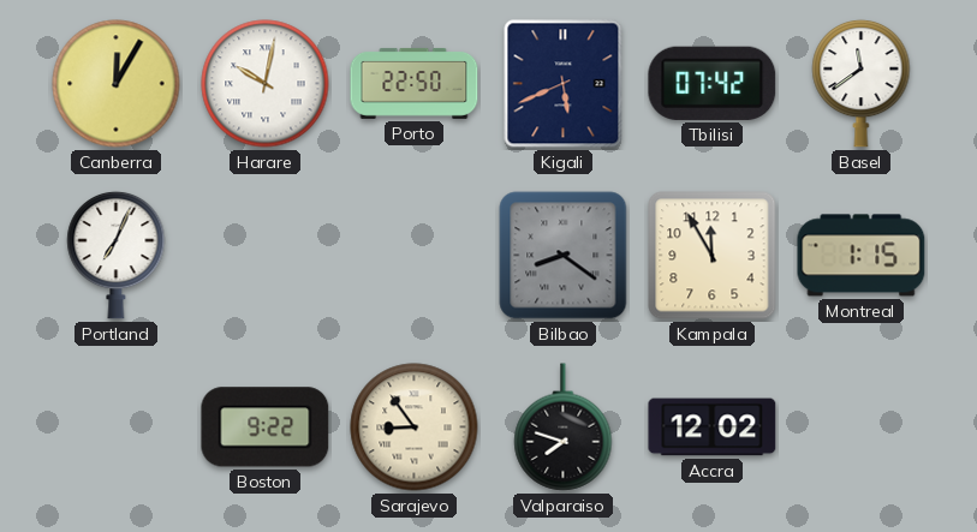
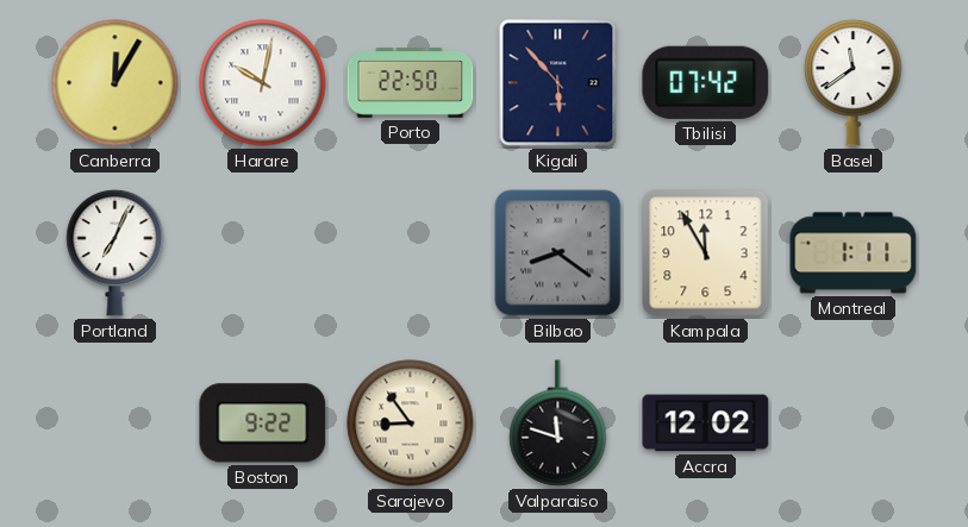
Kigali: 5:41 -> 5:53 (558, 83)
Montreal: 1:15 -> 1:11 (854, 253)
Valparaiso: 7:48 -> 11:48 (558, 424)
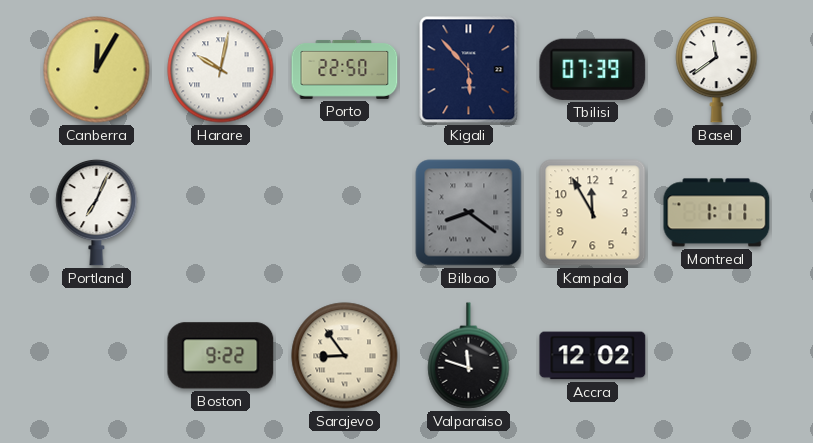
Tbilisi: 07:42 -> 07:39 (593, 69)
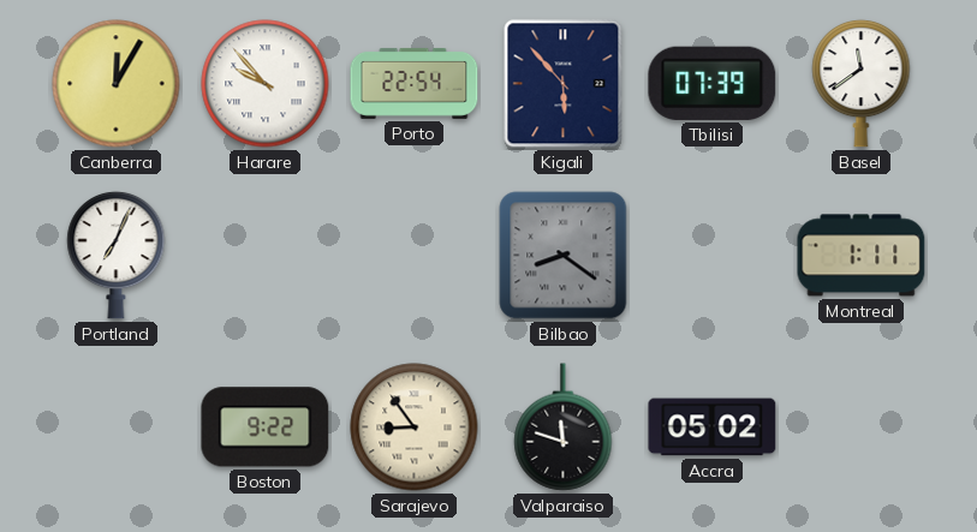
Harare: 10:02 -> 9:53 (266, 84)
Porto: 22:50 -> 22:54 (415, 83)
Kampala: 11:55 -> none (593, 213)
Accra: 12:02 -> 05:02 (713, 428)
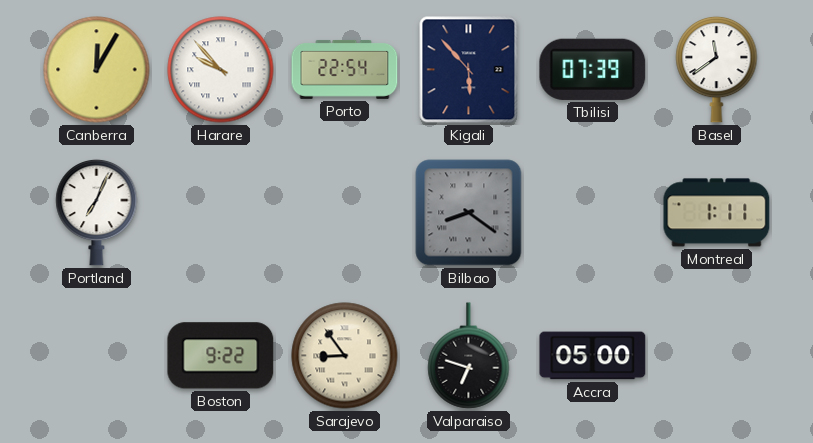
Valparaiso: 11:48 -> 6:48 (469, 356)
Accra: 05:02 -> 05:00 (593, 356)
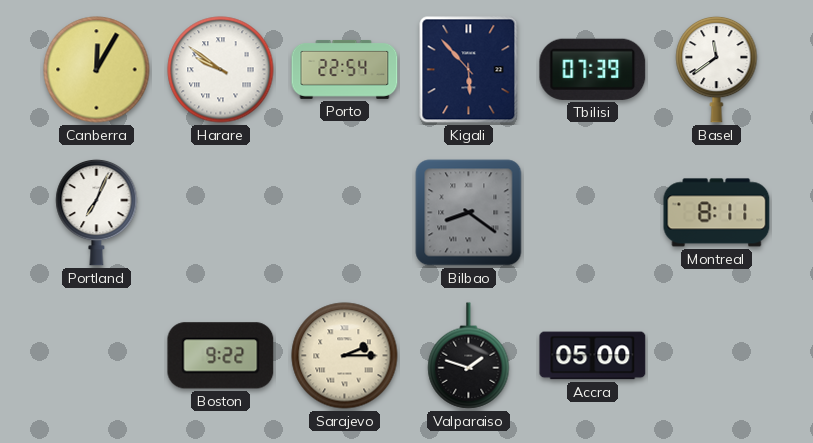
Harare: 9:53 -> 9:51 (221, 70)
Montreal: 1:11 -> 8:11 (717, 213)
Sarajevo: 8:54 -> 2:15 (345, 356)
Valparaiso: 6:48 -> 1:48 (469, 356)
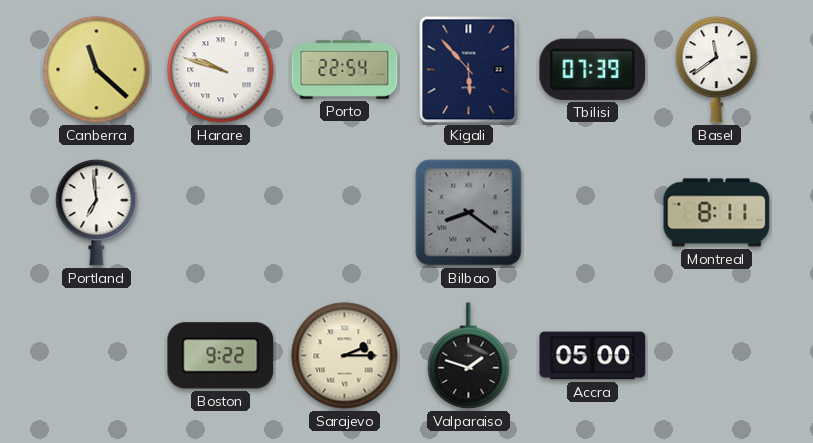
Canberra: 12:05 -> 11:22 (97, 70)
Harare: 9:51 -> 9:48 (221, 70)
Portland: 7:04 -> 6:59 (97, 212)
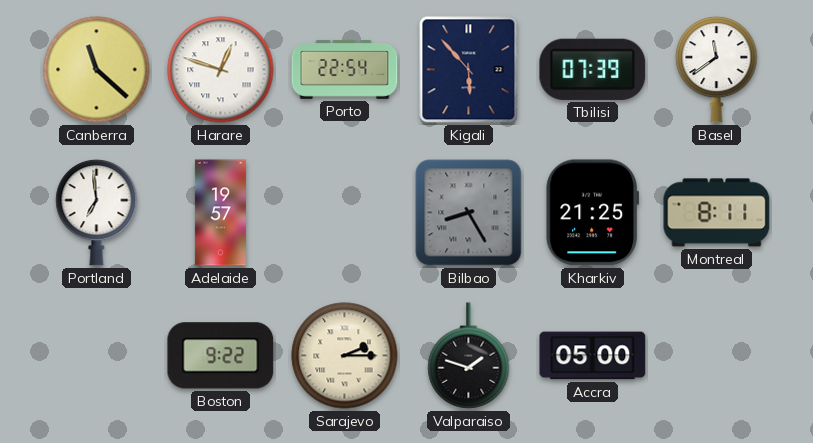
Harare: 9:48 -> 12:48 (221, 70)
Adelaide: none -> 19:57 (220, 213)
Bilbao: 8:21 -> 8:25 (469, 213)
Kharkiv: none -> 21:25 (592, 213)
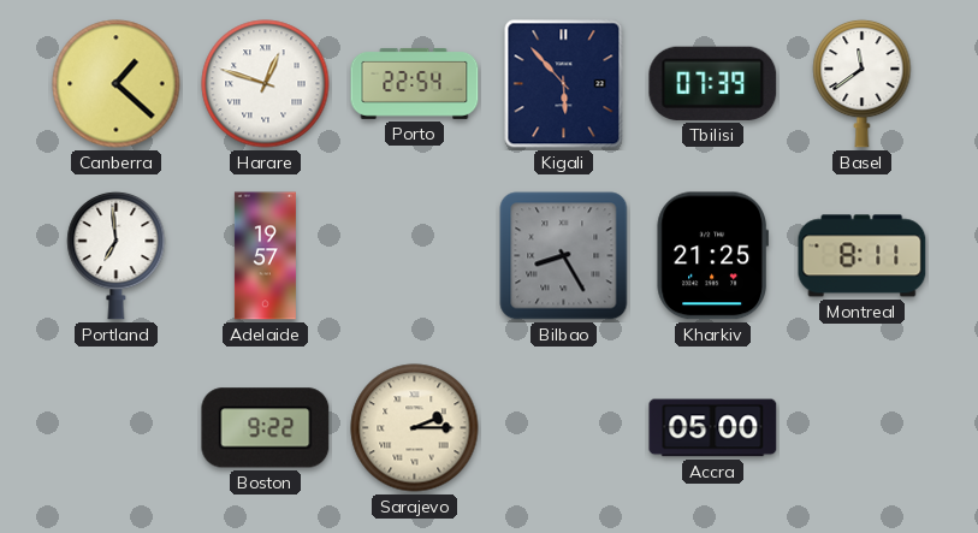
Canberra: 11:22 -> 1:22 (117, 84)
Valparaiso: 1:48 -> none (469, 356)
